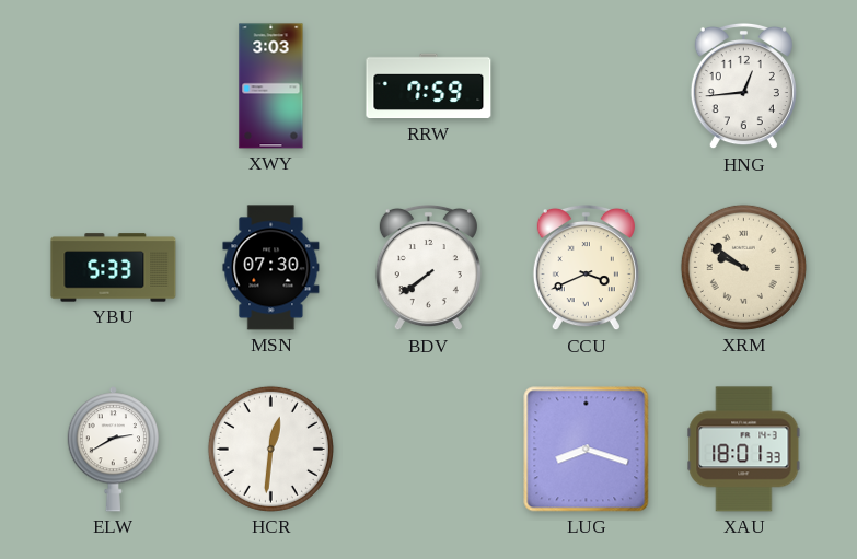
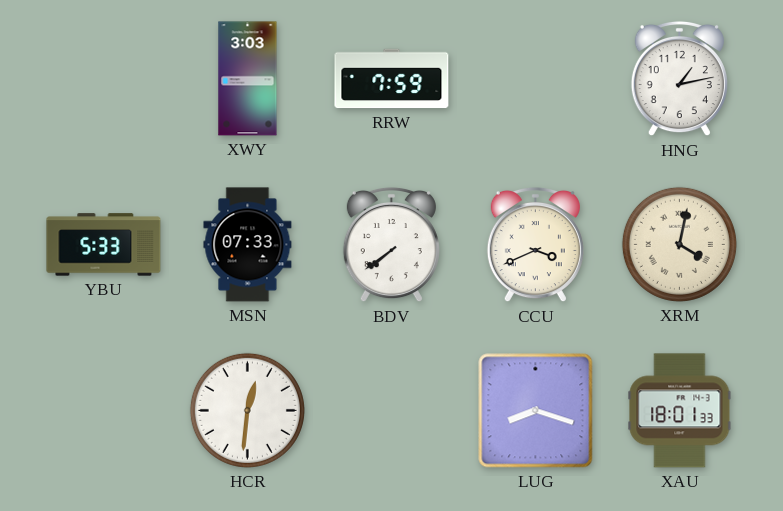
HNG: 12:44 -> 1:13 (679, 79)
MSN: 07:30 -> 07:33 (248, 245)
XRM: 9:51 -> 4:02 (679, 244)
ELW: 2:40 -> none (113, 450)
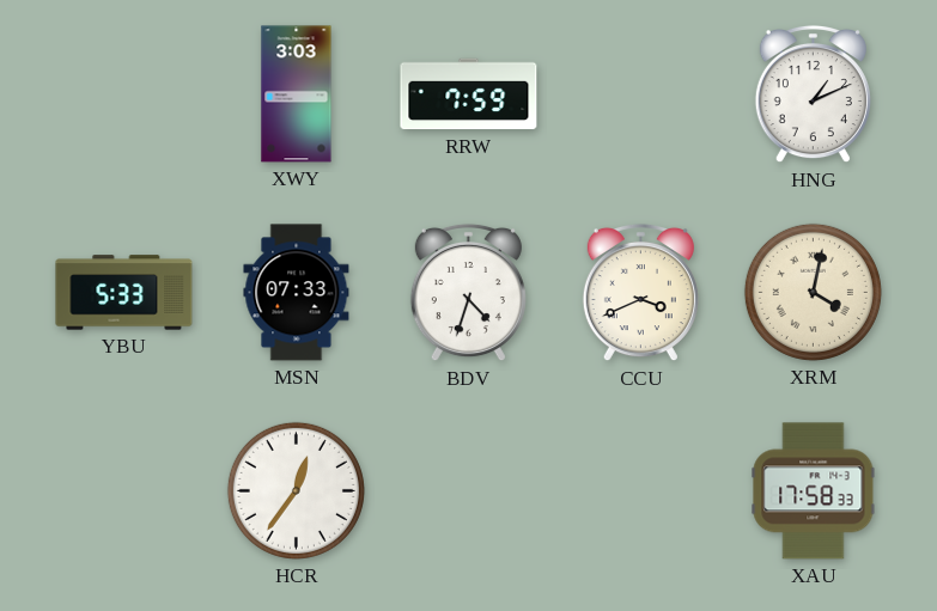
HNG: 1:13 -> 1:11 (813, 94)
BDV: 7:39 -> 4:33 (468, 293)
HCR: 12:31 -> 12:36 (296, 490)
LUG: 8:18 -> none (536, 411)
XAU: 18:01 -> 17:58 (814, 491)
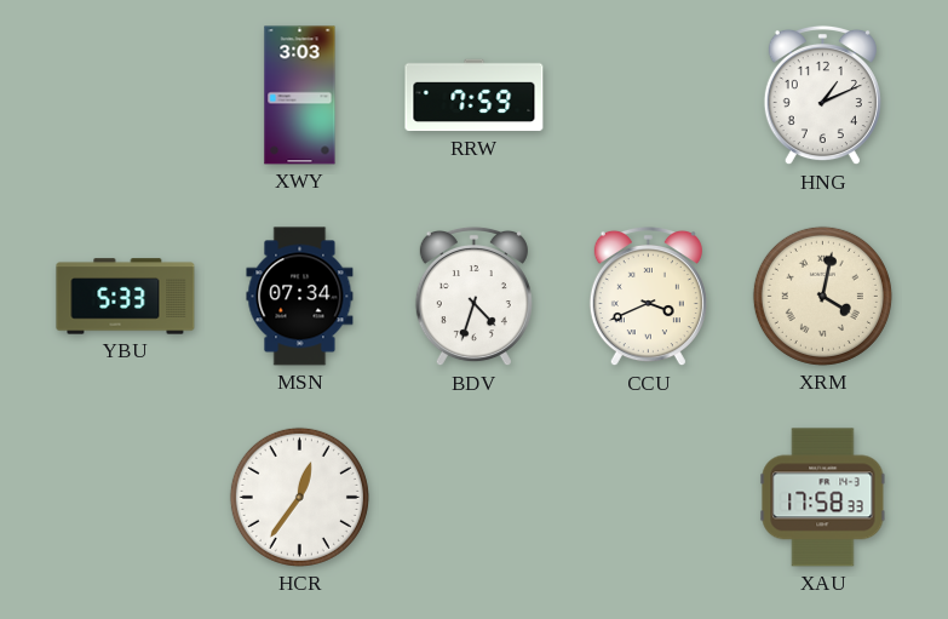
MSN: 07:33 -> 07:34 (300, 297)
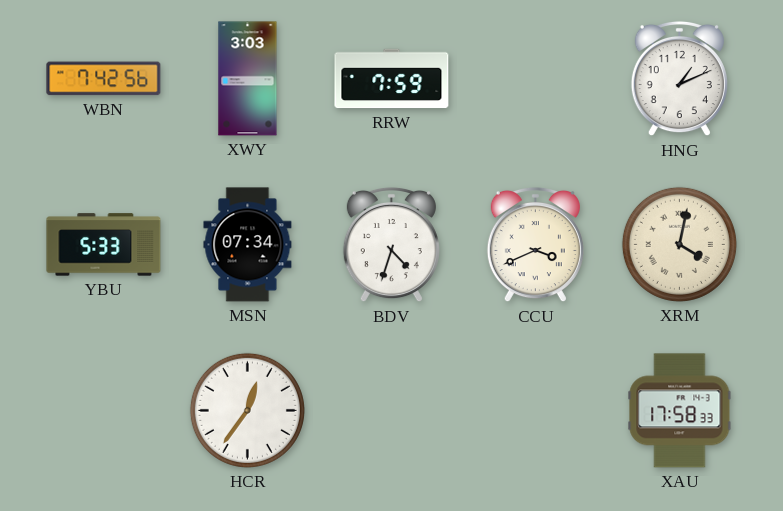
WBN: none -> 7:42 (104, 79)
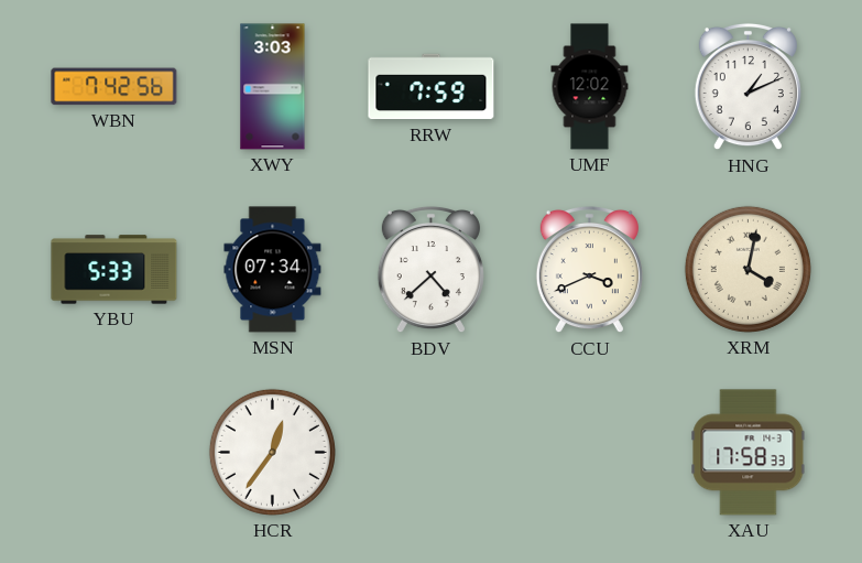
UMF: none -> 12:02 (590, 87)
BDV: 4:33 -> 4:38 (430, 270)
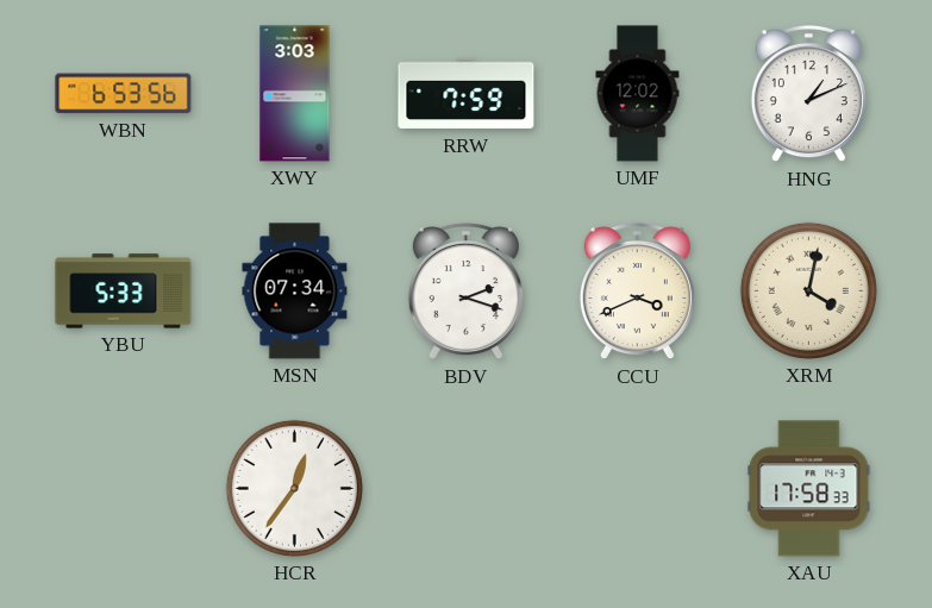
WBN: 7:42 -> 6:53 (124, 94)
BDV: 4:38 -> 2:18 (465, 292)
